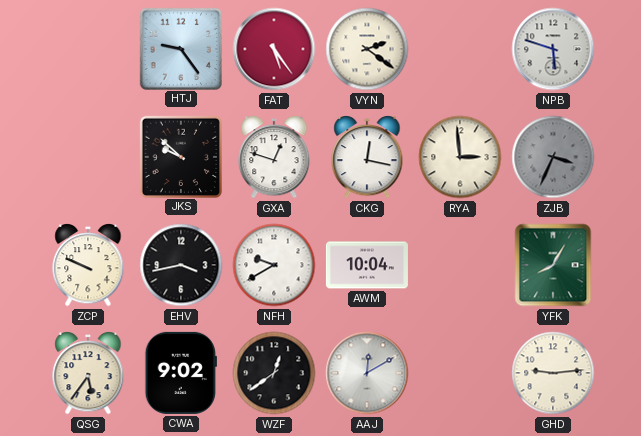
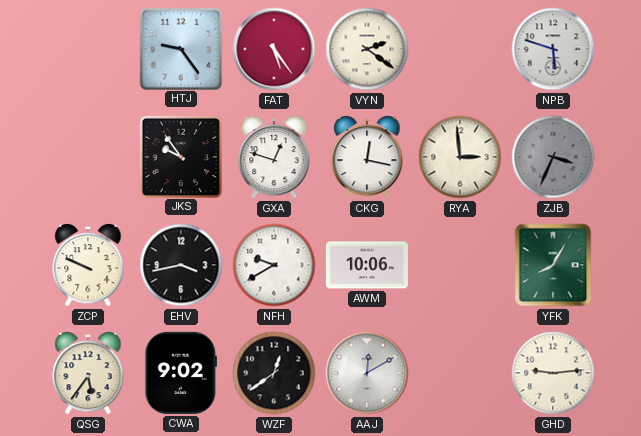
JKS: 9:52 -> 9:54 (180, 156)
AWM: 10:04 -> 10:06 (367, 265)
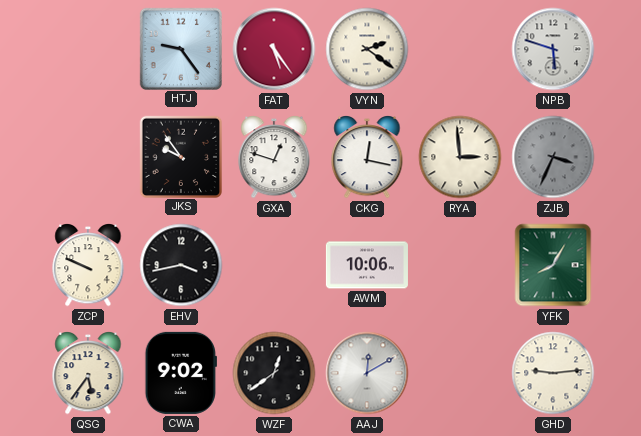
NFH: 9:40 -> none (274, 265)
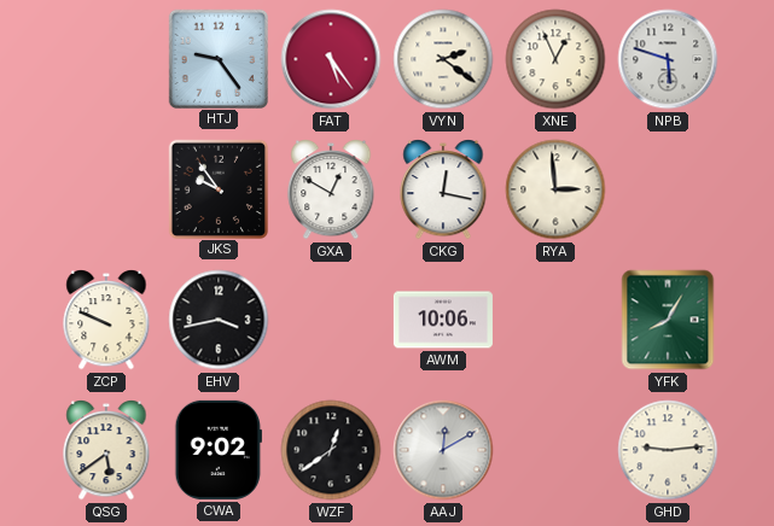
XNE: none -> 12:56 (555, 59)
GXA: 12:48 -> 12:50 (331, 191)
ZJB: 3:34 -> none (553, 157)
QSG: 5:36 -> 5:39 (106, 451)
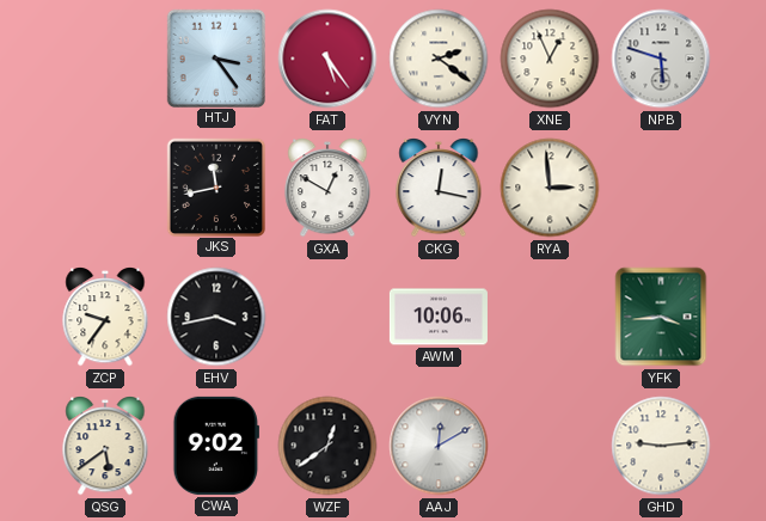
HTJ: 9:24 -> 3:24 (215, 57)
JKS: 9:54 -> 11:43 (215, 186)
ZCP: 9:49 -> 9:36 (105, 318)
YFK: 8:05 -> 3:44 (661, 317)
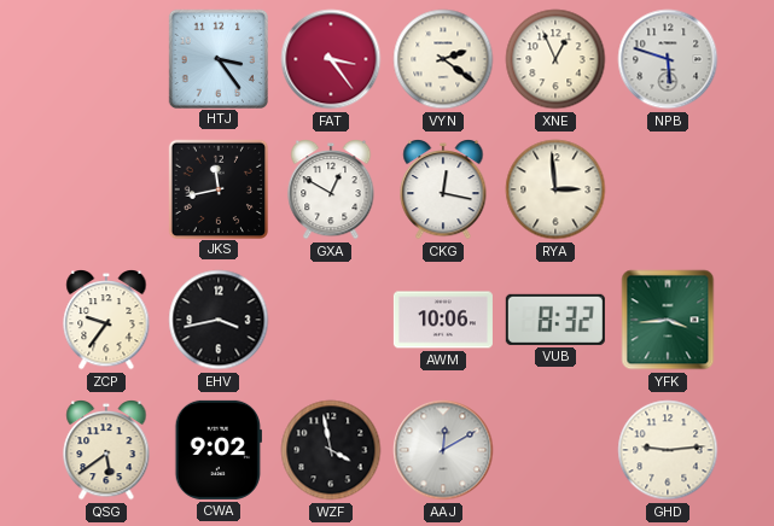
FAT: 5:24 -> 3:24 (331, 59)
VUB: none -> 8:32 (555, 320)
WZF: 12:39 -> 3:58 (331, 450)
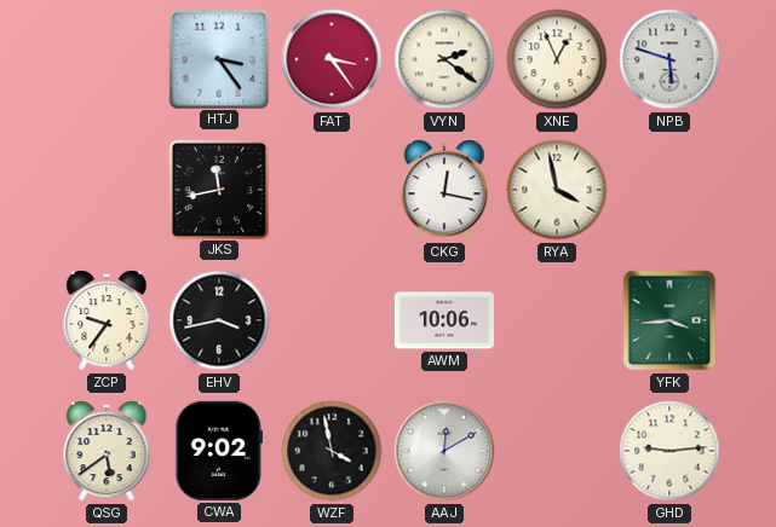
GXA: 12:50 -> none (331, 191)
RYA: 2:59 -> 3:58 (557, 190)
VUB: 8:32 -> none (555, 320)
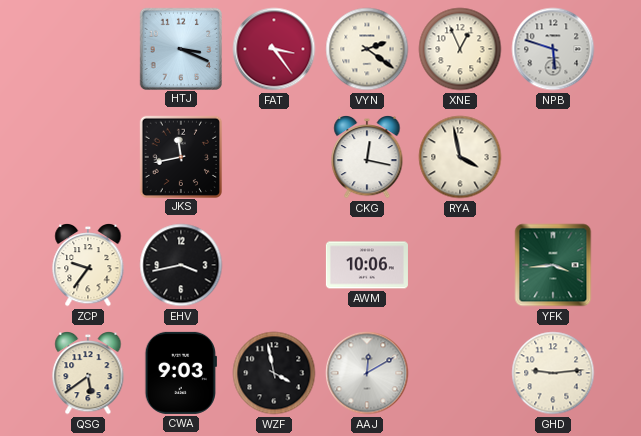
HTJ: 3:24 -> 3:19 (180, 48)
CWA: 9:02 -> 9:03 (181, 373)
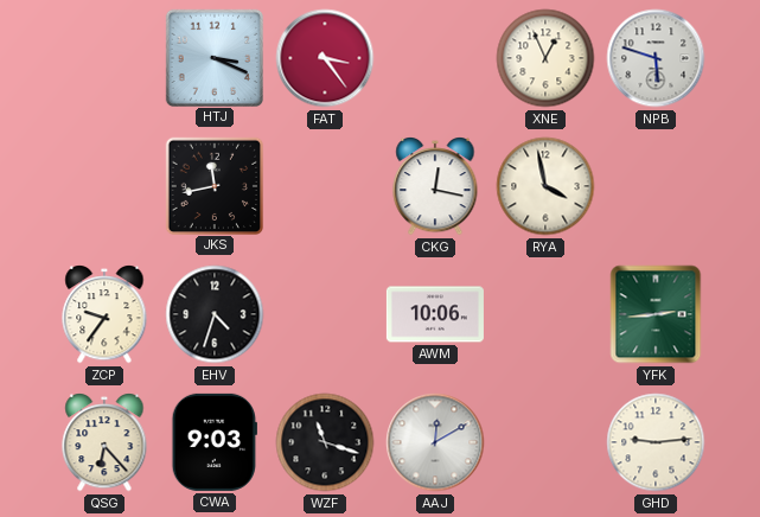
VYN: 2:21 -> none (367, 49)
EHV: 3:43 -> 4:33 (215, 314)
YFK: 3:44 -> 2:44 (656, 314)
QSG: 5:39 -> 6:23 (104, 443)
WZF: 3:58 -> 11:18 (325, 442)
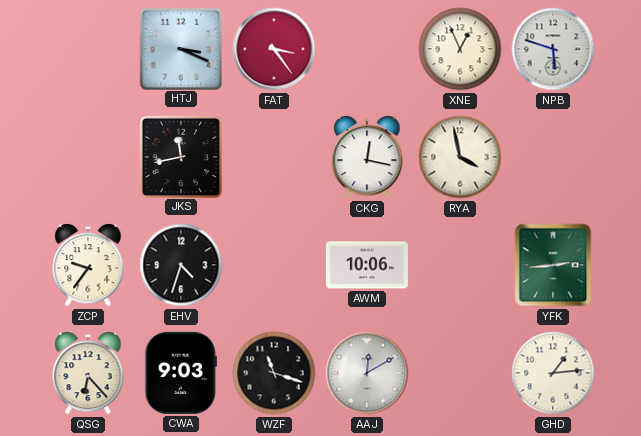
GHD: 9:14 -> 1:14 (553, 373)
